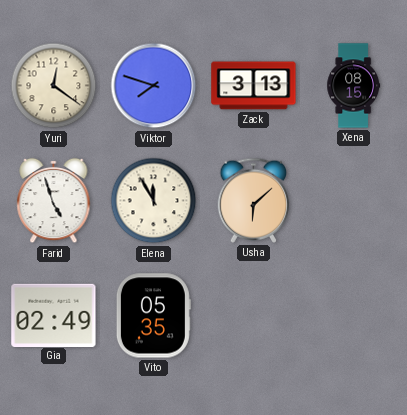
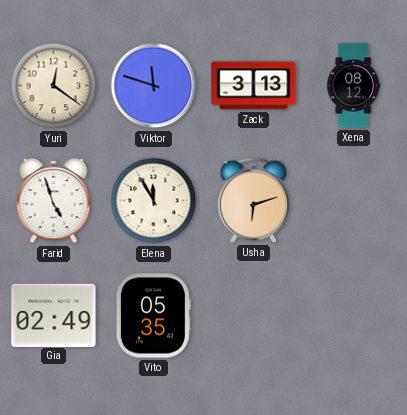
Viktor: 7:48 -> 11:48 (154, 86)
Xena: 08:15 -> 08:12 (354, 86)
Usha: 6:08 -> 6:12 (254, 200)
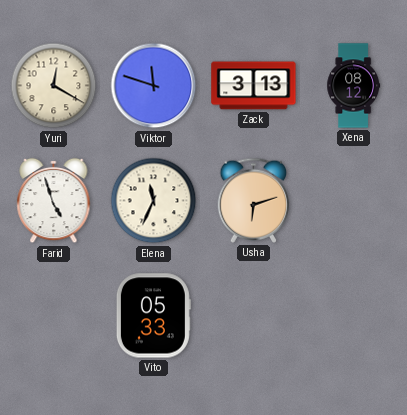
Yuri: 12:21 -> 12:20 (54, 86)
Elena: 11:55 -> 11:34 (154, 201)
Gia: 02:49 -> none (54, 315)
Vito: 05:35 -> 05:33 (153, 316)
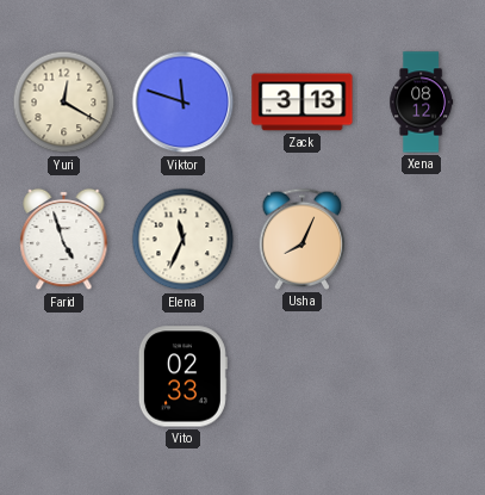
Usha: 6:12 -> 8:04 (303, 239)
Vito: 05:33 -> 02:33 (182, 377)
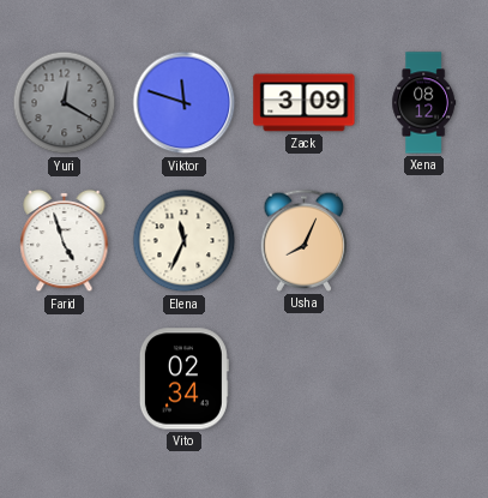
Yuri dial: cream -> grey (65, 103)
Zack: 3:13 -> 3:09 (305, 103)
Vito: 02:33 -> 02:34 (183, 379)
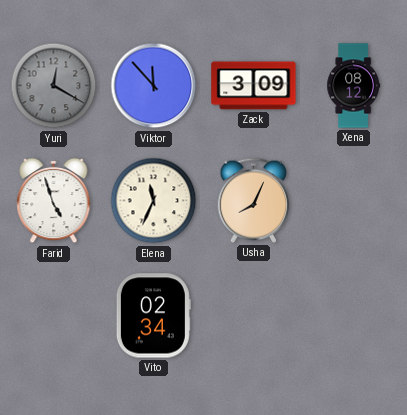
Viktor: 11:48 -> 11:53 (154, 86)
